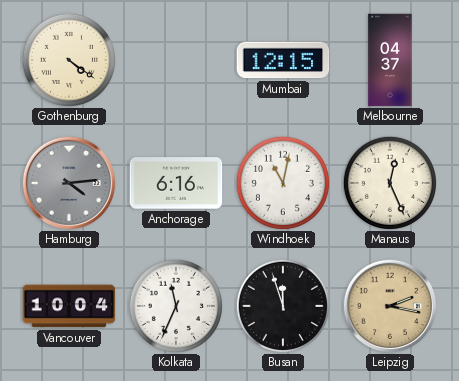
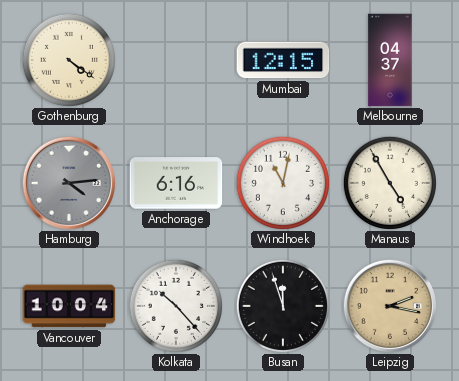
Manaus: 12:26 -> 4:55 (390, 183)
Kolkata: 11:34 -> 10:23 (176, 306)
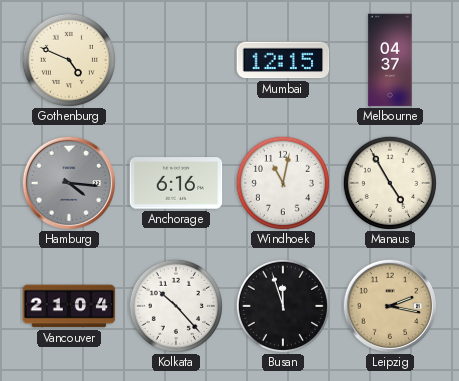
Gothenburg: 4:21 -> 4:49 (69, 60)
Hamburg: 4:14 -> 4:16 (68, 182)
Vancouver: 10:04 -> 21:04 (69, 306)
